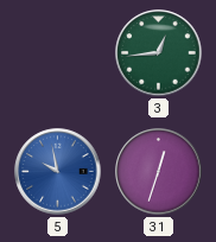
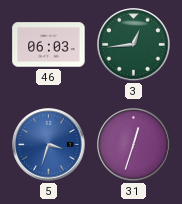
46: none -> 06:03 (49, 45)
5: 9:58 -> 3:33 (49, 145)
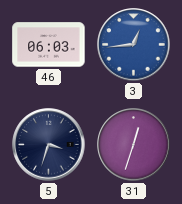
3 dial: green -> blue (134, 45)
5 dial: blue -> navy (49, 145)
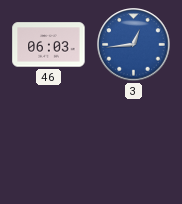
5: 3:33 -> none (49, 145)
31: 12:33 -> none (134, 145)
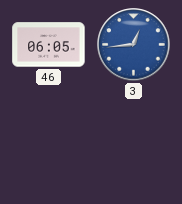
46: 06:03 -> 06:05 (49, 45)
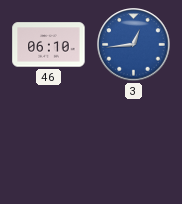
46: 06:05 -> 06:10 (49, 45)
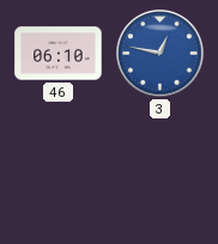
3: 12:44 -> 12:47 (161, 54)
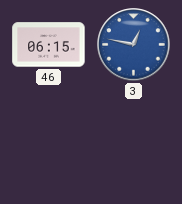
46: 06:10 -> 06:15 (49, 45)
